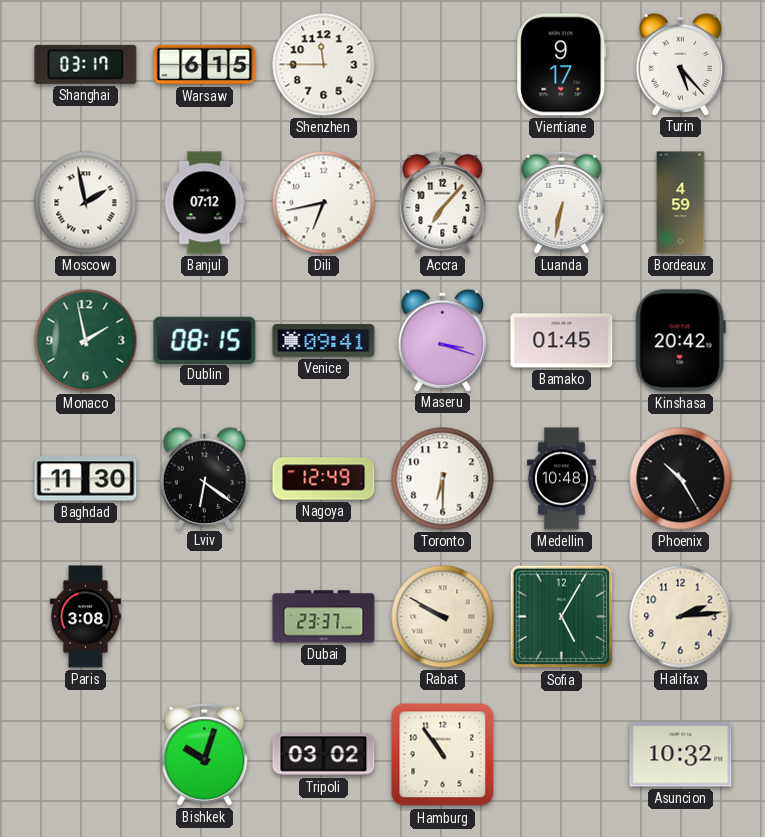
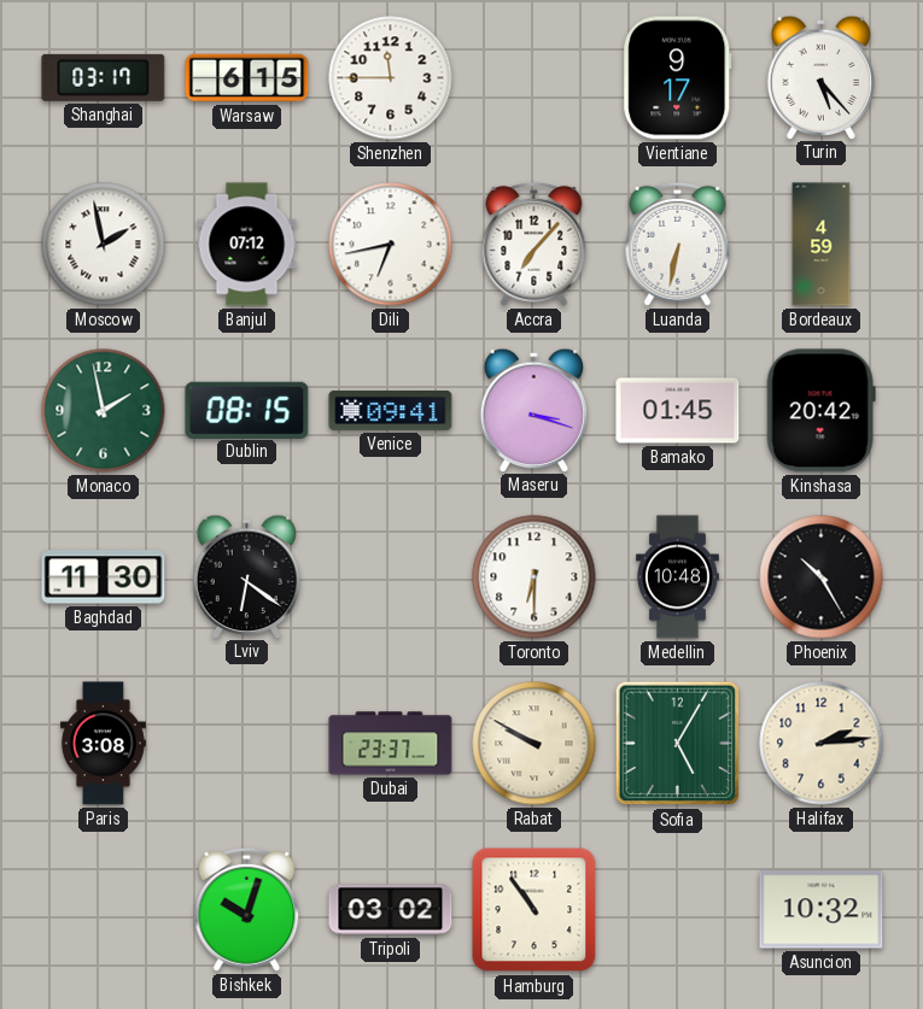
Nagoya: 12:49 -> none (324, 479)
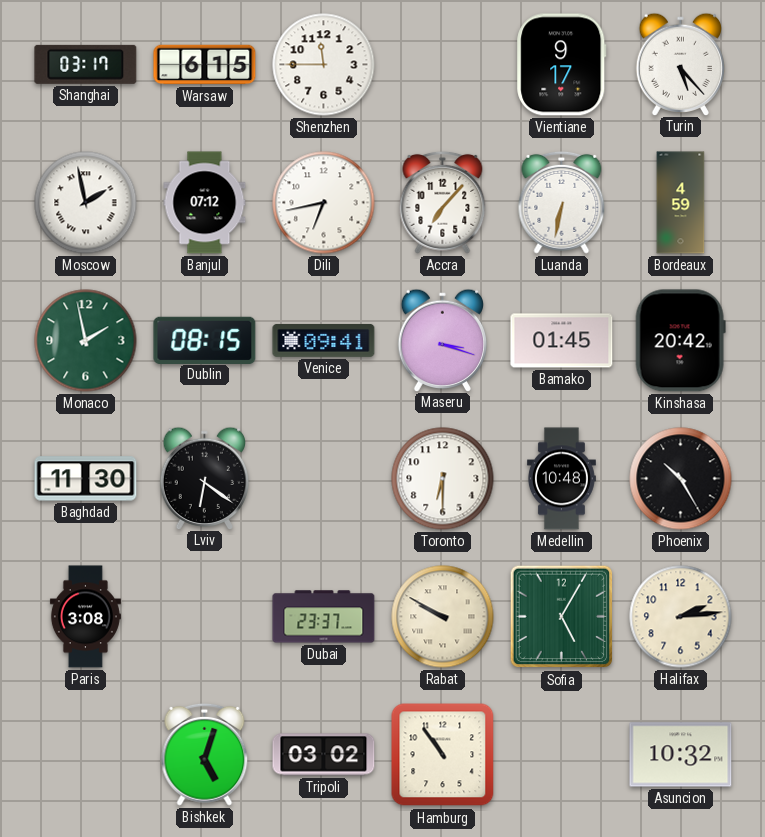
Bishkek: 10:03 -> 5:03 (205, 754)
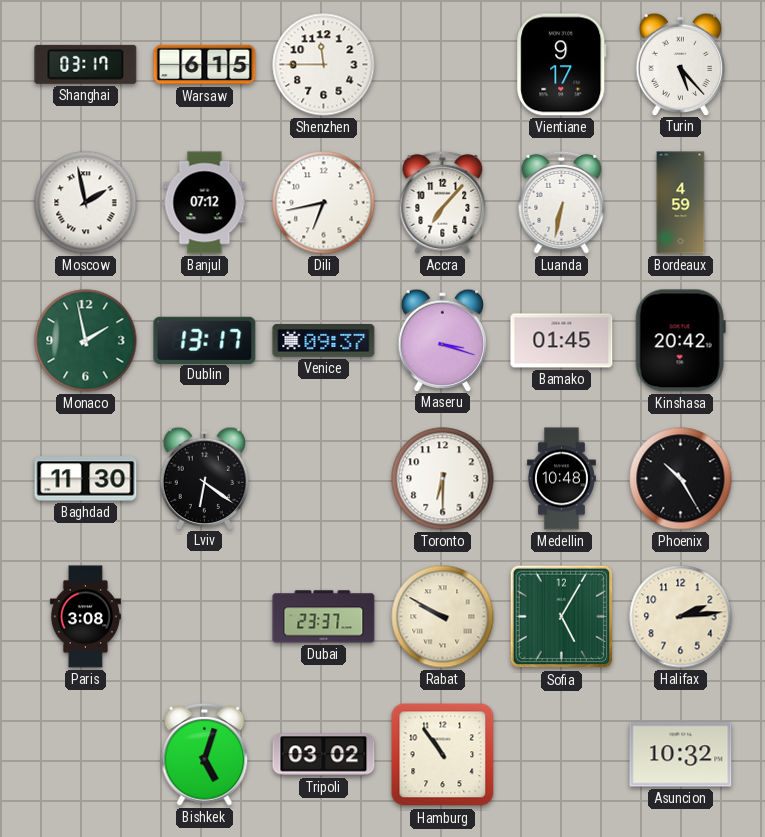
Dublin: 08:15 -> 13:17 (205, 340)
Venice: 09:41 -> 09:37 (324, 340)
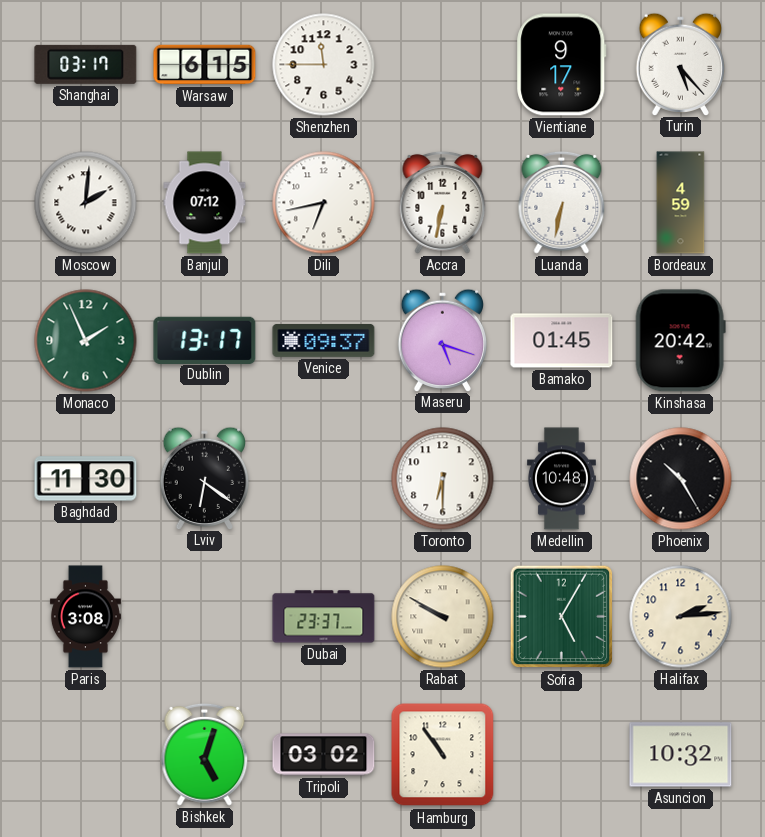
Moscow: 1:58 -> 2:01 (86, 203)
Accra: 7:07 -> 6:32 (443, 202)
Monaco: 1:58 -> 1:56 (86, 341)
Maseru: 3:18 -> 5:18 (442, 340)
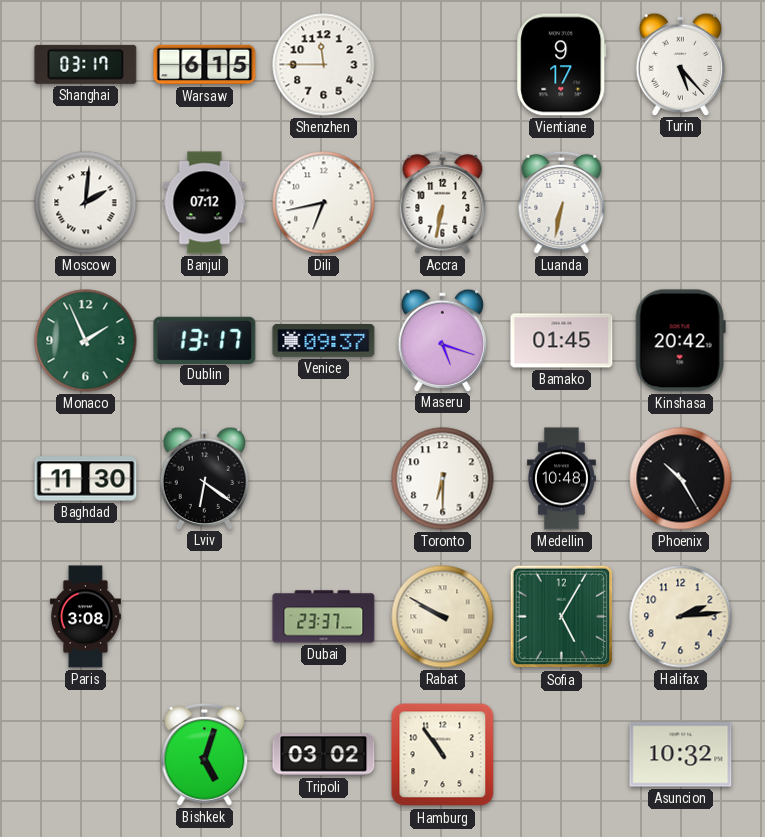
Bordeaux: 4:59 -> none (681, 203)
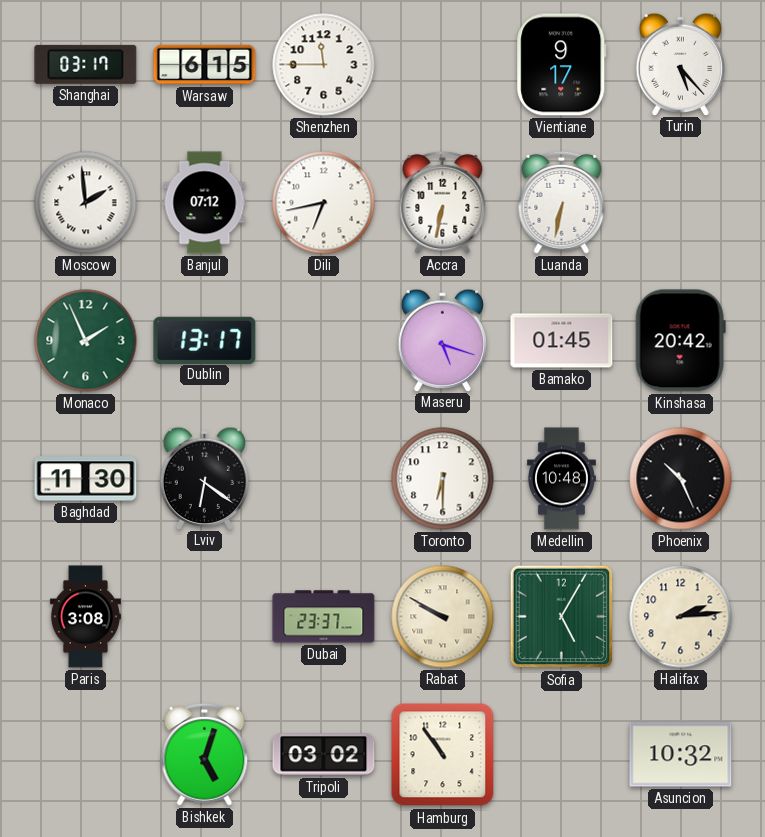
Moscow: 2:01 -> 1:59 (86, 203)
Venice: 09:37 -> none (324, 340)
Phoenix: 10:25 -> 10:26 (681, 479)
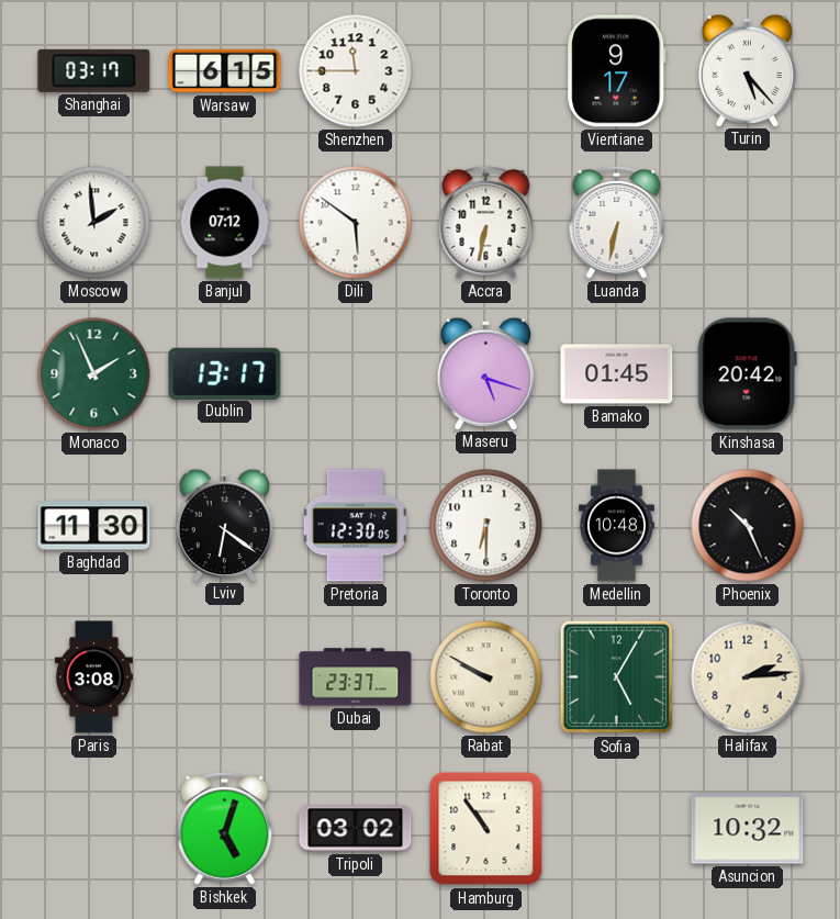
Dili: 6:43 -> 5:51 (356, 223)
Pretoria: none -> 12:30 (355, 526)
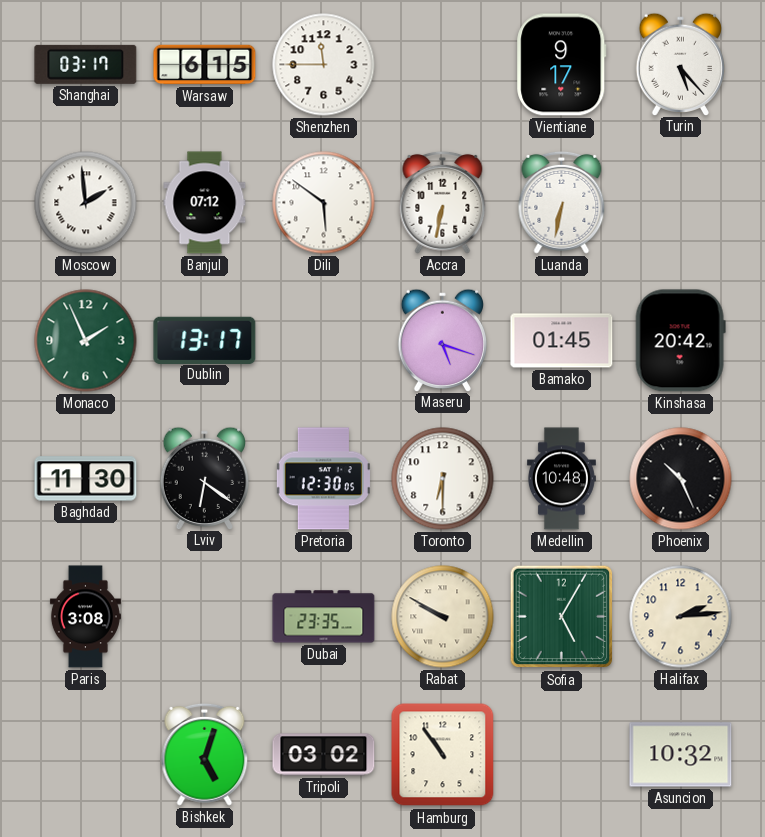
Dubai: 23:37 -> 23:35 (324, 617)
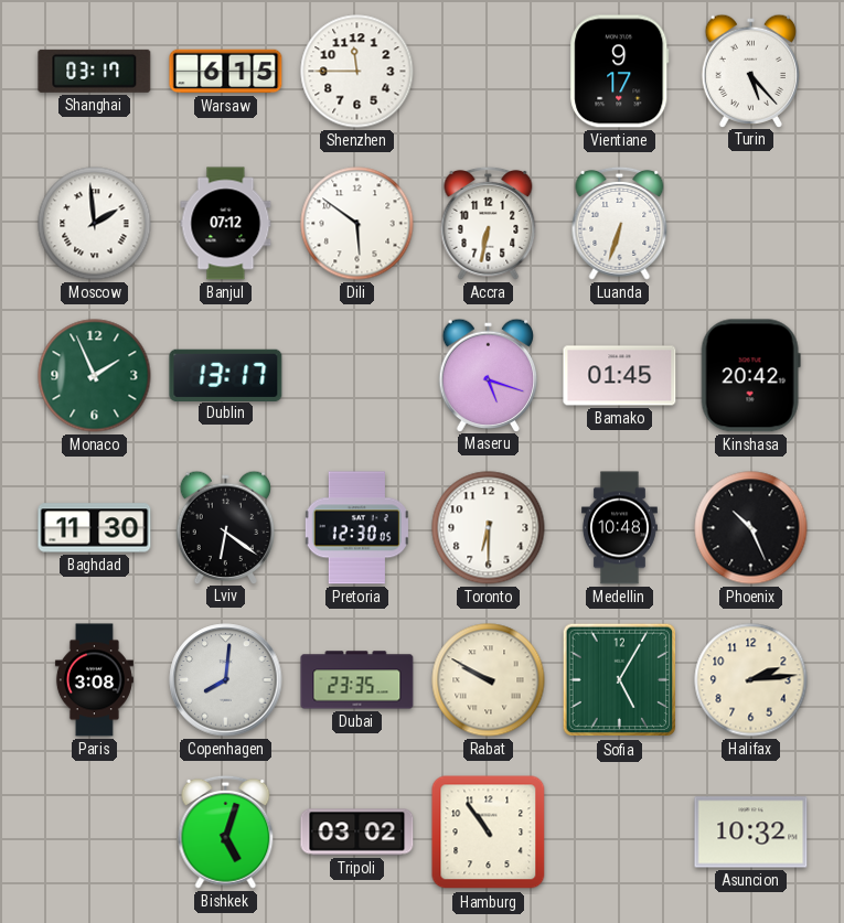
Luanda: 6:32 -> 6:33 (620, 223)
Copenhagen: none -> 8:01 (226, 680)
